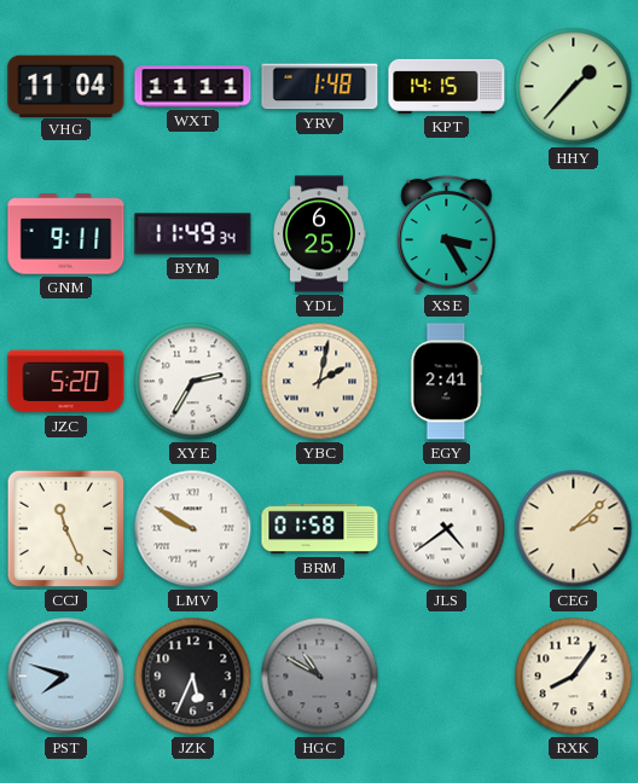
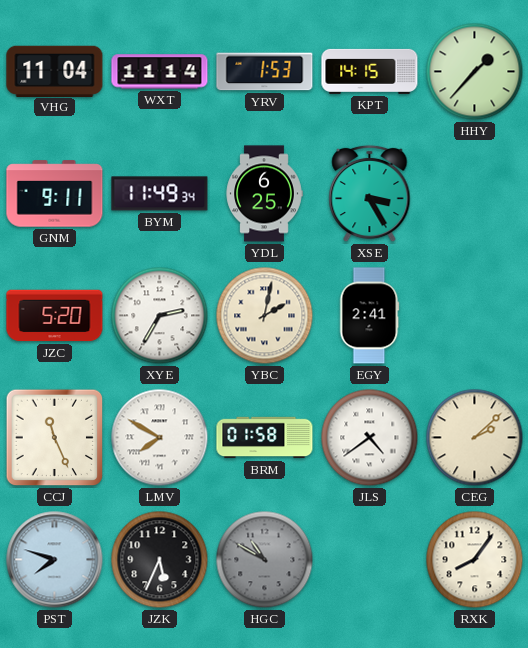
WXT: 11:11 -> 11:14 (160, 72)
YRV: 1:48 -> 1:53 (265, 72)
LMV: 9:50 -> 7:50 (160, 438)
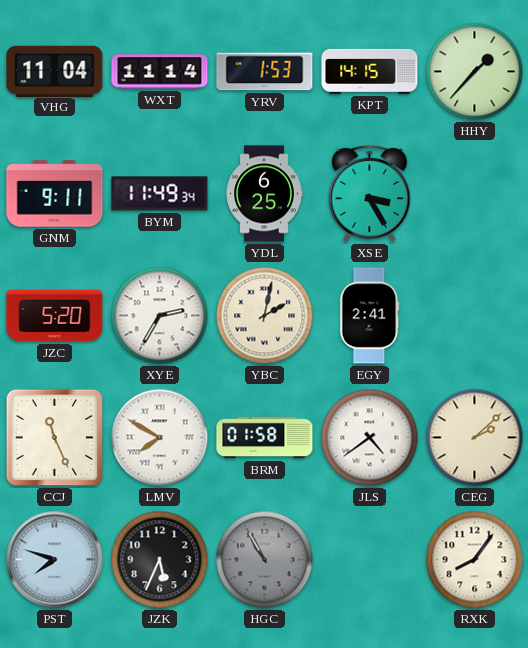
HGC: 10:50 -> 10:55 (265, 560)
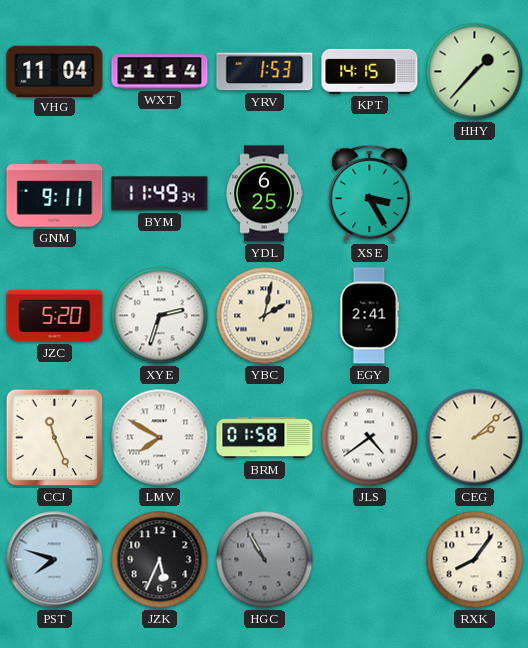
XYE: 2:35 -> 2:33 (160, 316)
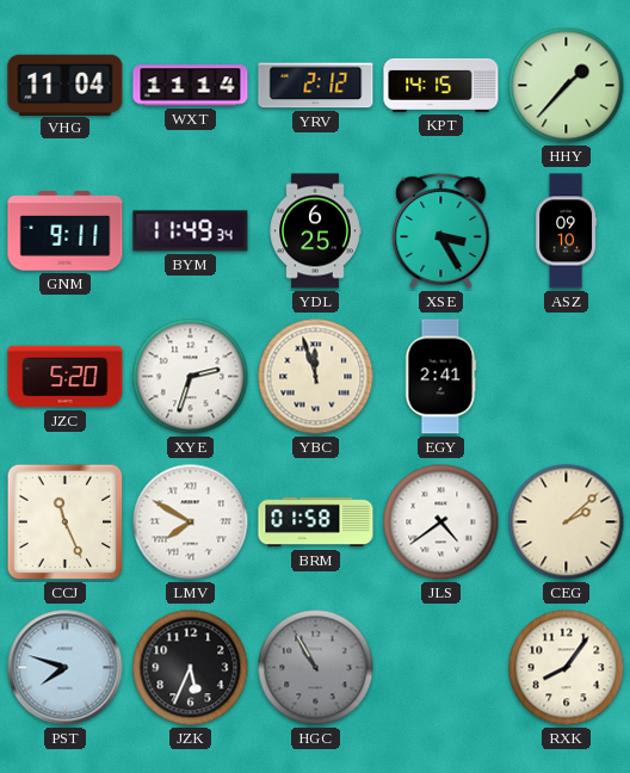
YRV: 1:53 -> 2:12 (316, 86)
ASZ: none -> 09:10 (567, 231)
YBC: 2:02 -> 11:57 (316, 377)
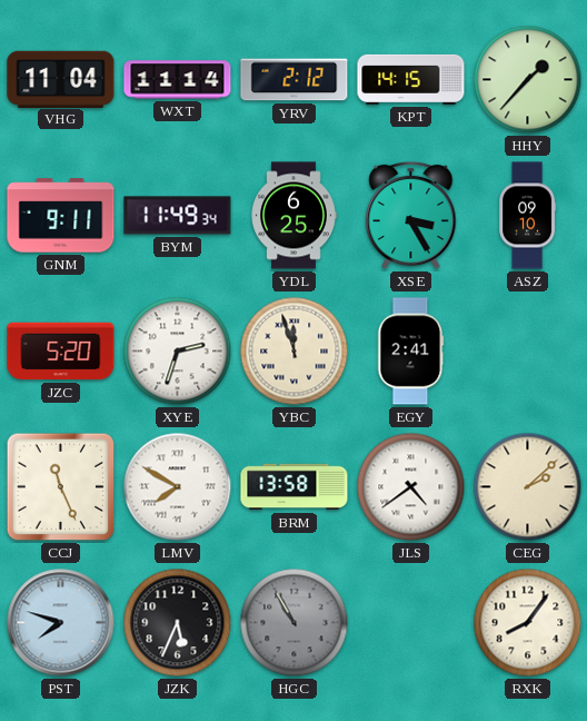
BRM: 01:58 -> 13:58 (295, 487)
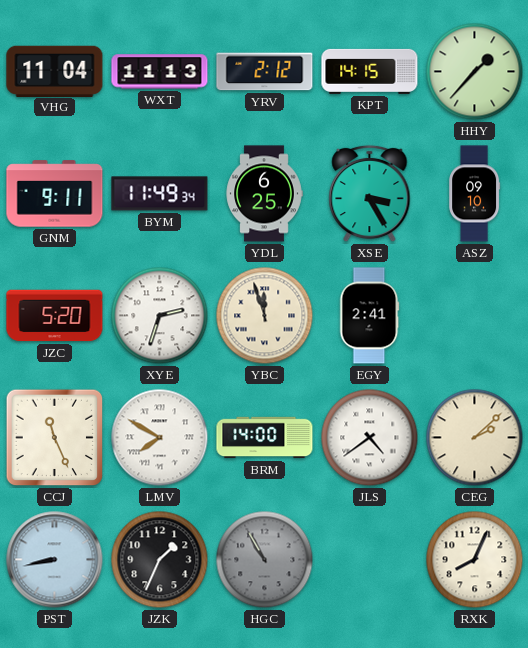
WXT: 11:14 -> 11:13 (160, 72)
BRM: 13:58 -> 14:00 (265, 438)
PST: 7:48 -> 8:43 (55, 560)
JZK: 5:34 -> 1:34 (160, 560)
RXK: 8:06 -> 8:04 (475, 560)
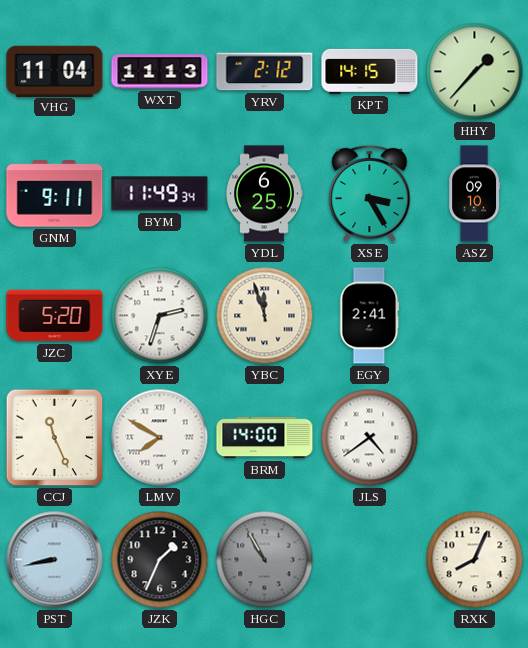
CEG: 2:08 -> none (475, 438)
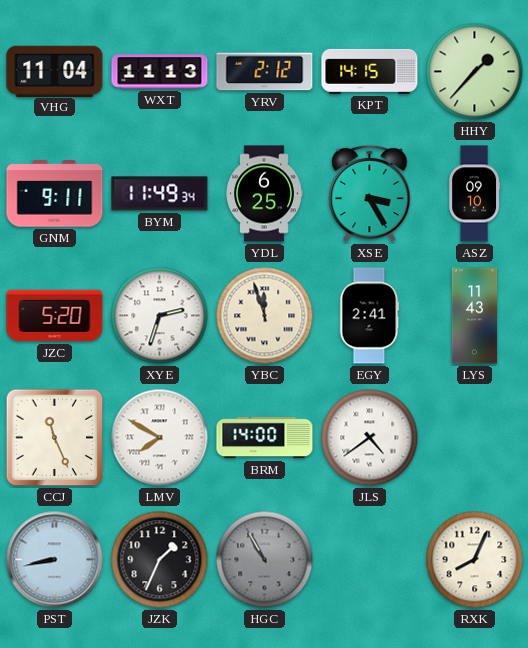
LYS: none -> 11:43 (475, 316)
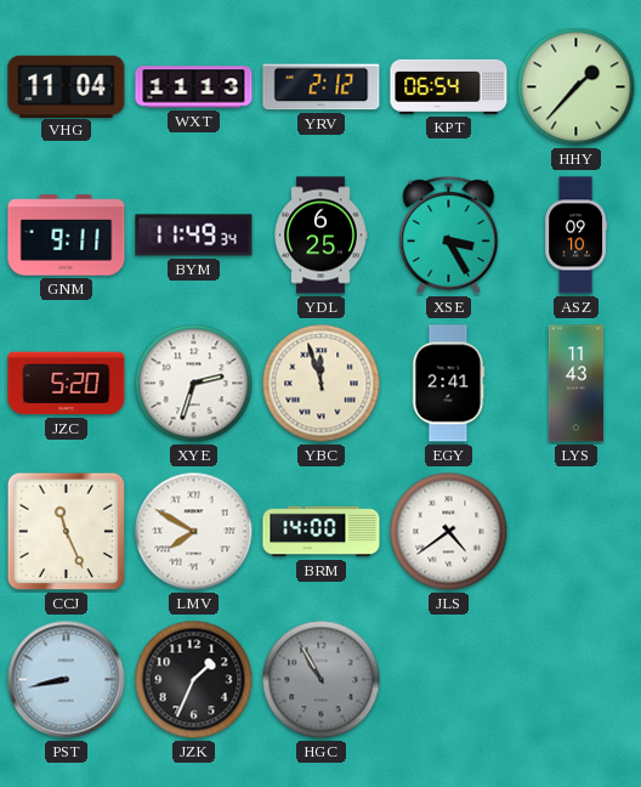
KPT: 14:15 -> 06:54 (449, 86)
RXK: 8:04 -> none (475, 560)
